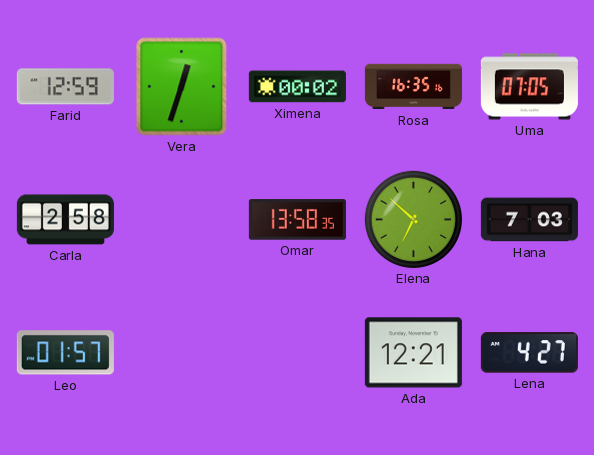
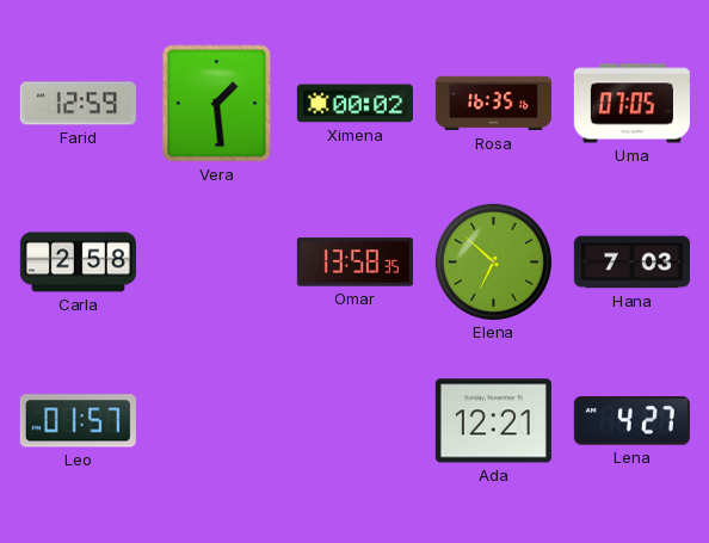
Vera: 12:33 -> 1:29 (217, 104)
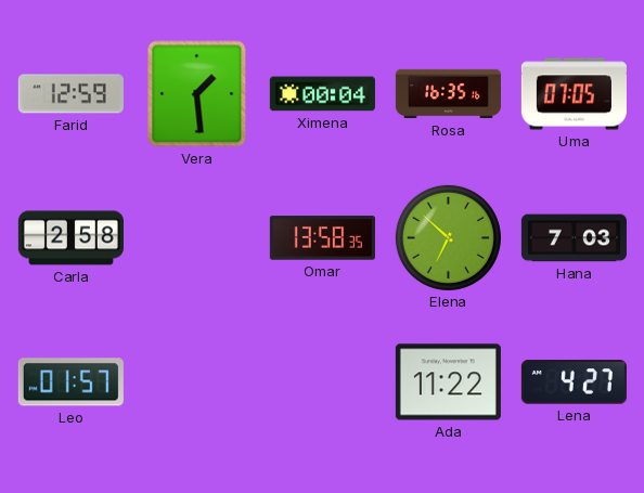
Ximena: 00:02 -> 00:04 (322, 94)
Ada: 12:21 -> 11:22 (448, 382)
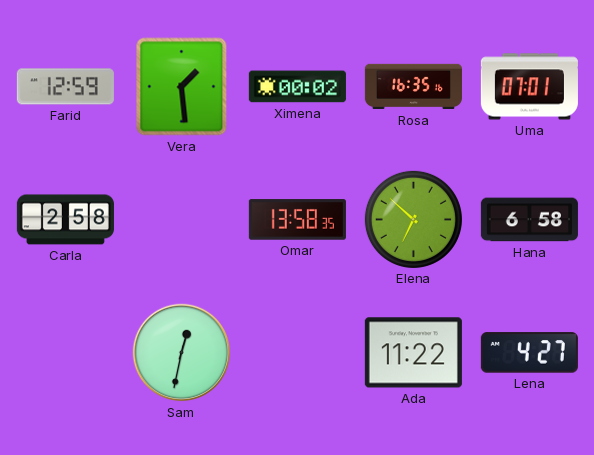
Ximena: 00:04 -> 00:02 (297, 87)
Uma: 07:05 -> 07:01 (529, 87)
Hana: 7:03 -> 6:58 (529, 220)
Leo: 01:57 -> none (70, 382)
Sam: none -> 12:32 (182, 353)
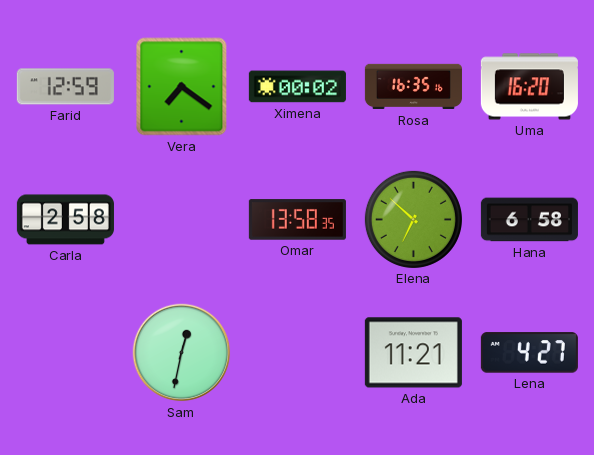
Vera: 1:29 -> 7:21 (182, 87)
Uma: 07:01 -> 16:20 (529, 87)
Ada: 11:22 -> 11:21 (413, 353)
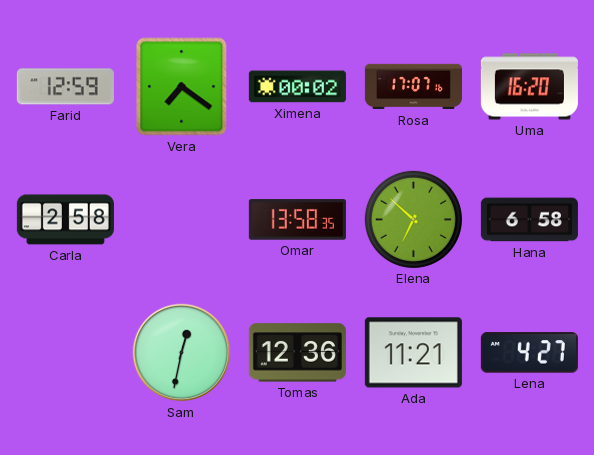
Rosa: 16:35 -> 17:07 (413, 87)
Tomas: none -> 12:36 (297, 353)
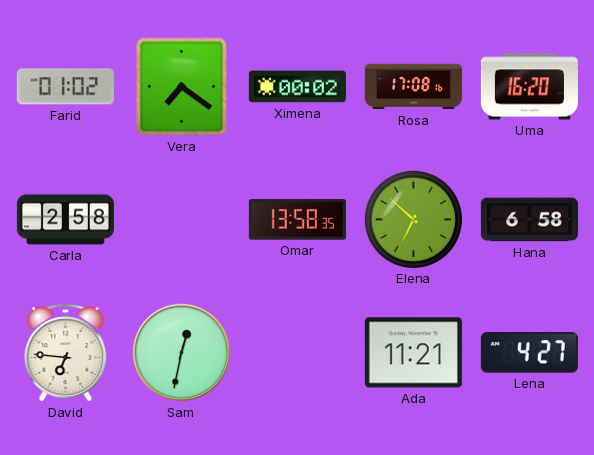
Farid: 12:59 -> 01:02 (65, 87)
Rosa: 17:07 -> 17:08 (413, 87)
David: none -> 6:46 (66, 353)
Tomas: 12:36 -> none (297, 353)
